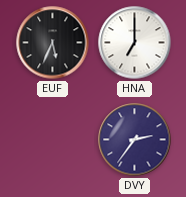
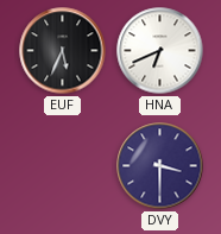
HNA: 7:00 -> 6:41 (160, 51)
DVY: 2:36 -> 3:30 (160, 166)
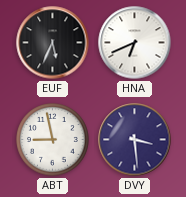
ABT: none -> 8:58 (53, 140)
DVY: 3:30 -> 3:29 (135, 140)
